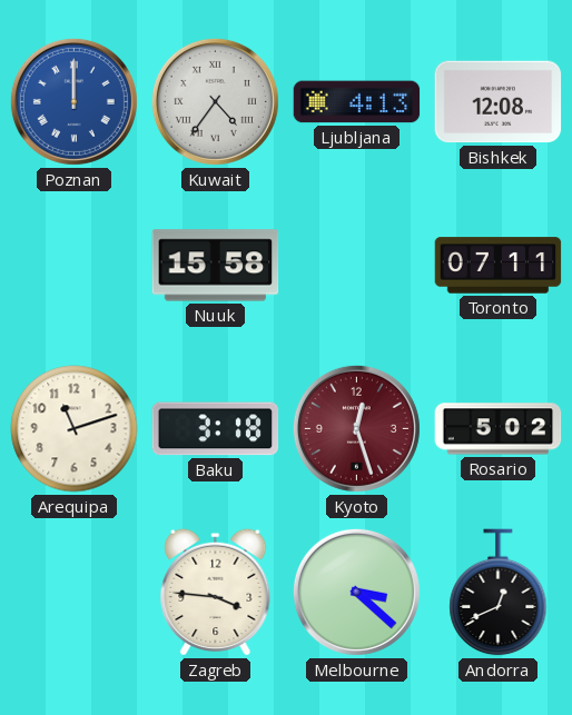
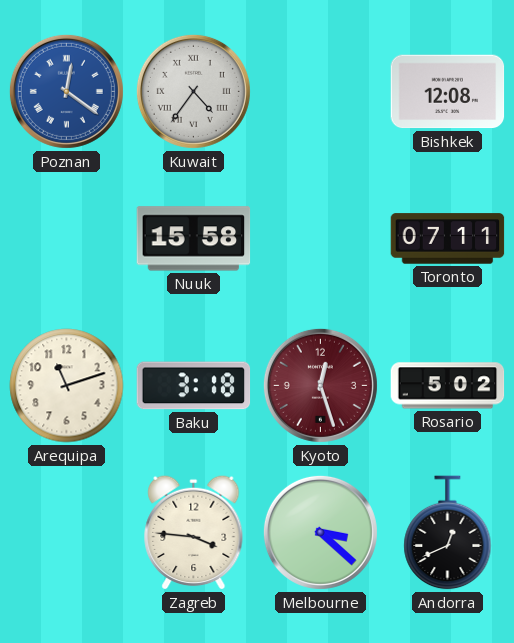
Poznan: 12:00 -> 12:21 (66, 91)
Ljubljana: 4:13 -> none (357, 102)
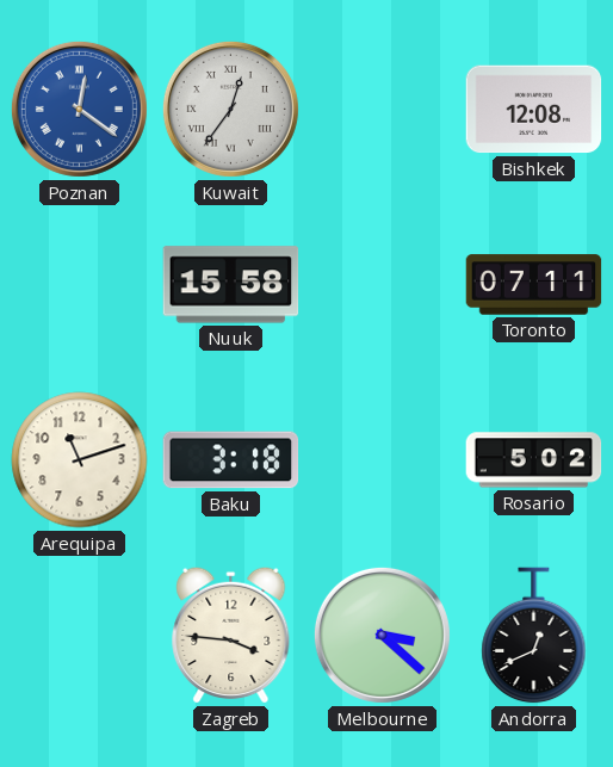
Kuwait: 4:36 -> 12:36 (230, 109)
Kyoto: 12:27 -> none (320, 385)
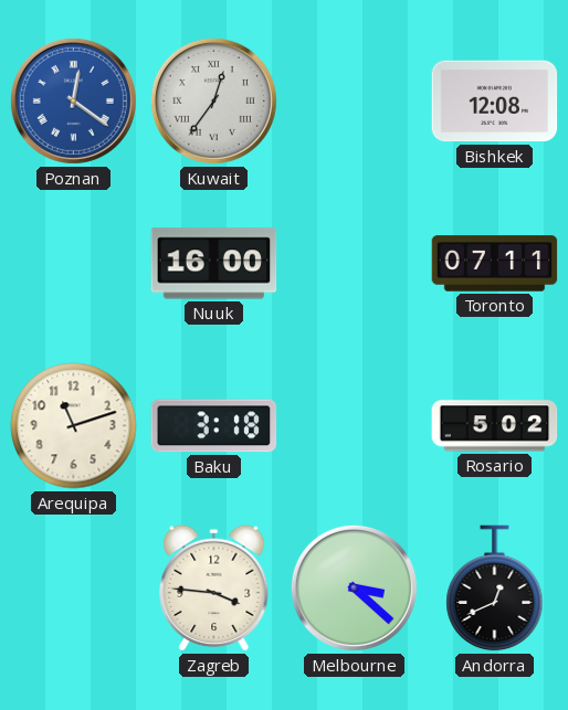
Nuuk: 15:58 -> 16:00 (214, 264)
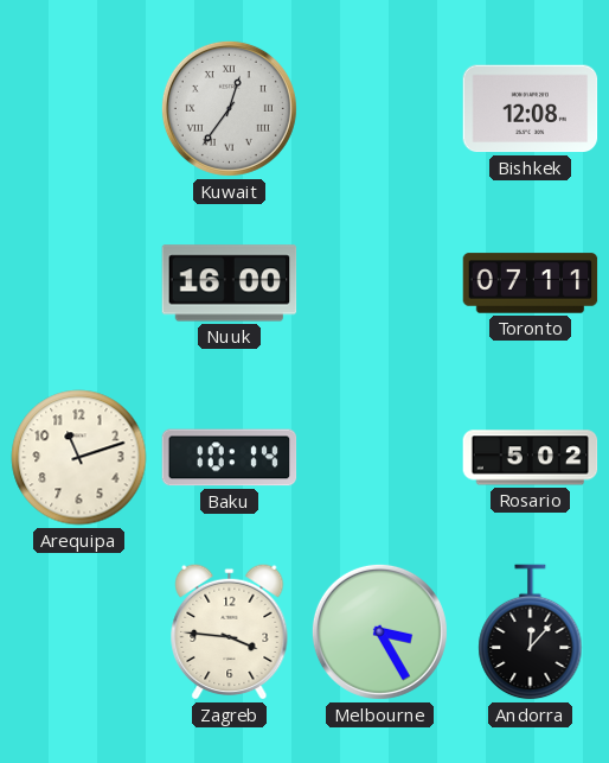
Poznan: 12:21 -> none (73, 100)
Baku: 3:18 -> 10:14 (230, 458)
Melbourne: 3:22 -> 3:25 (379, 631)
Andorra: 12:41 -> 12:07 (531, 632)
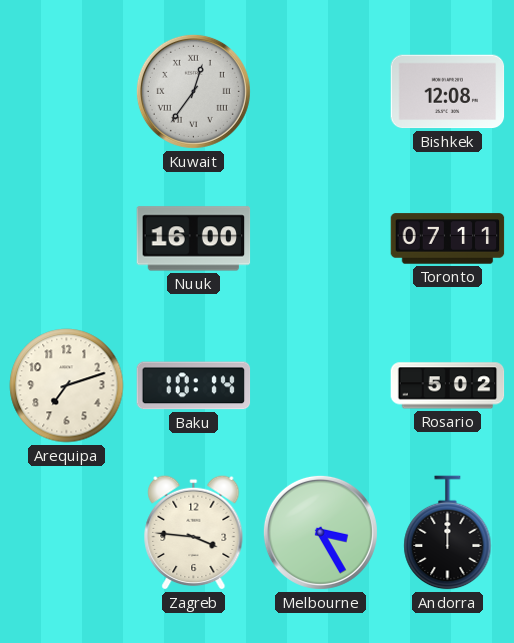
Arequipa: 11:12 -> 7:12 (67, 386)
Andorra: 12:07 -> 12:00 (448, 533)
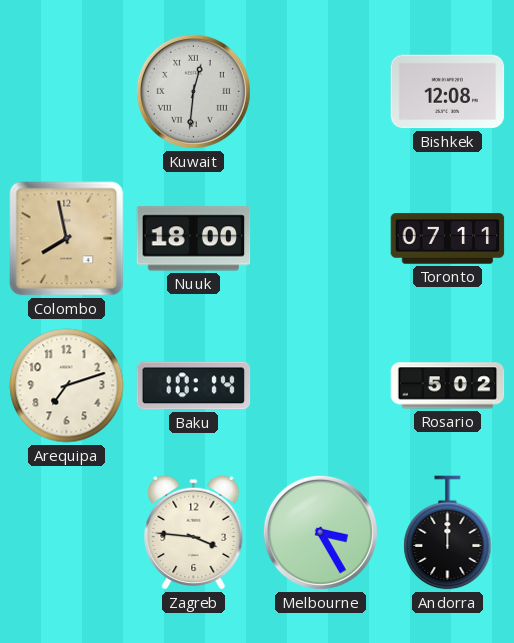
Kuwait: 12:36 -> 12:31 (193, 91)
Colombo: none -> 7:58 (67, 239)
Nuuk: 16:00 -> 18:00 (194, 239)
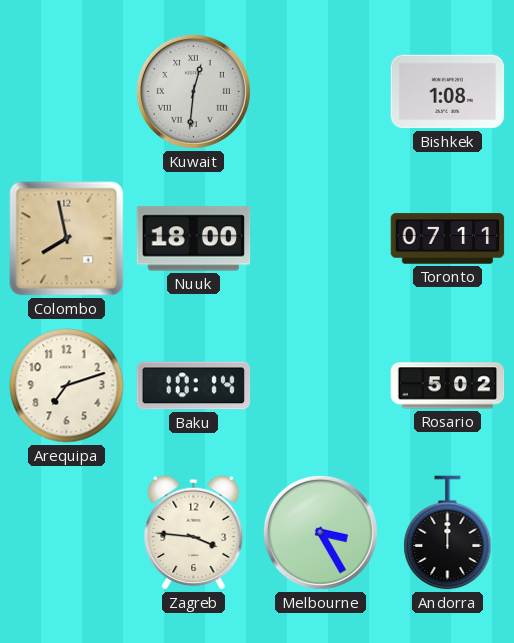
Bishkek: 12:08 -> 1:08 (448, 92)
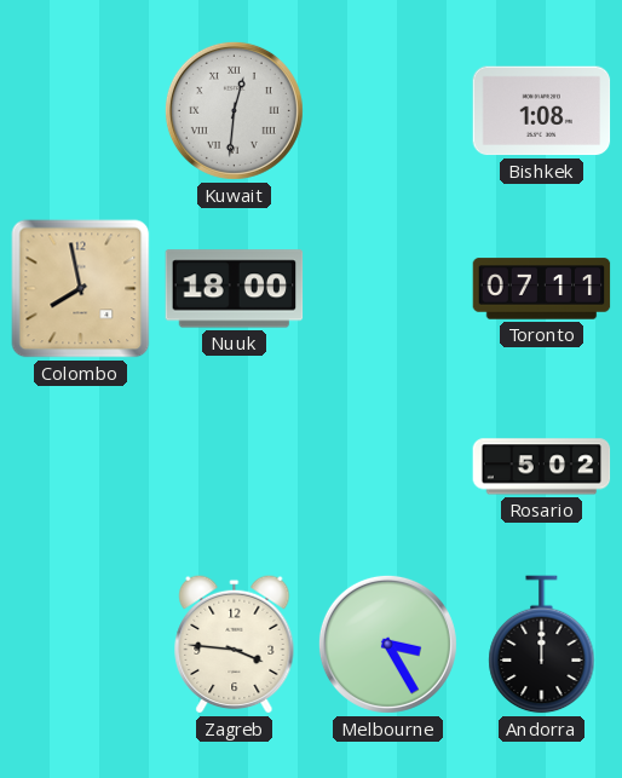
Arequipa: 7:12 -> none (67, 386)
Baku: 10:14 -> none (194, 386)
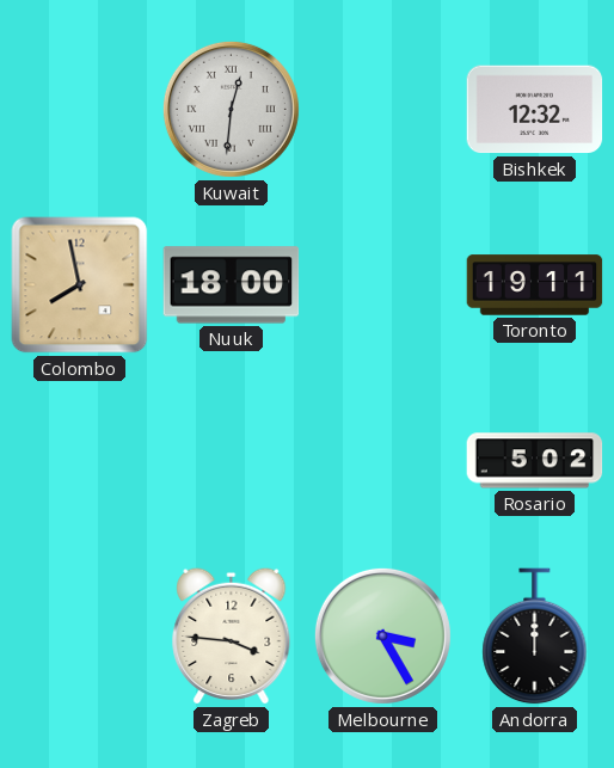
Bishkek: 1:08 -> 12:32 (535, 110)
Toronto: 07:11 -> 19:11 (535, 285)
